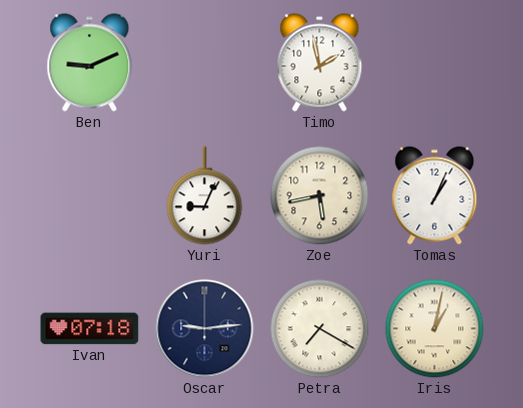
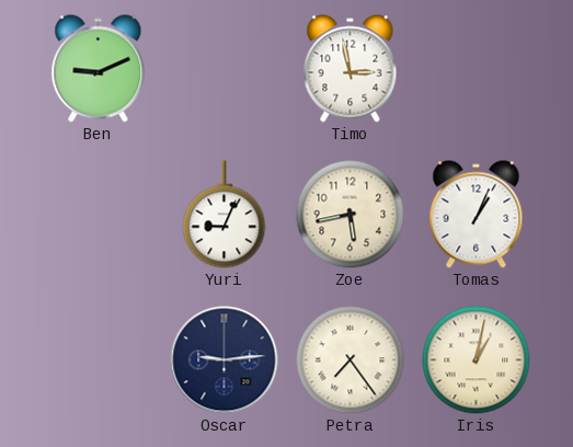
Timo: 1:58 -> 2:58 (351, 69)
Ivan: 07:18 -> none (90, 329)
Petra: 7:20 -> 7:24 (351, 360)
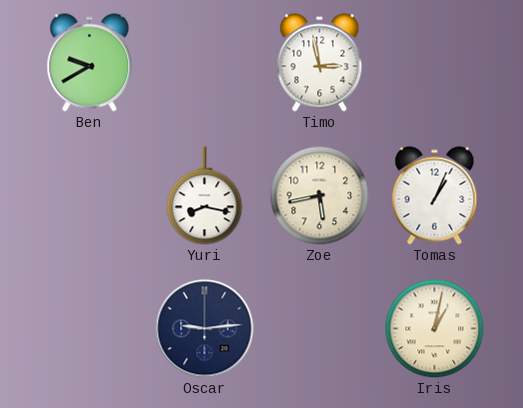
Ben: 9:11 -> 9:40 (90, 63)
Yuri: 9:04 -> 8:17 (205, 196)
Petra: 7:24 -> none (351, 360)
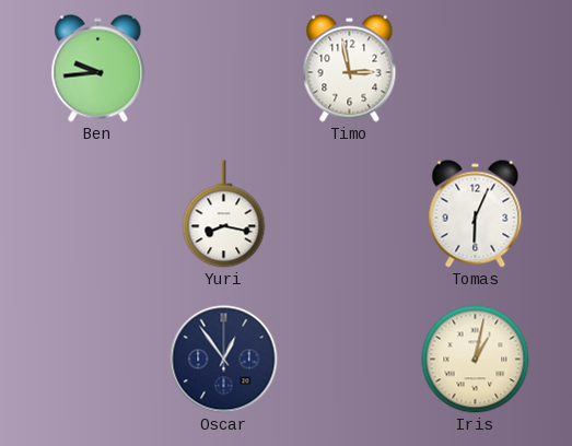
Ben: 9:40 -> 9:44 (98, 69)
Zoe: 5:43 -> none (320, 196)
Tomas: 1:04 -> 6:04 (476, 214)
Oscar: 9:14 -> 12:54 (224, 360)
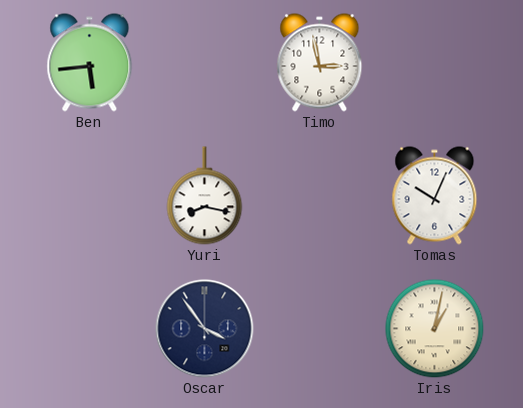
Ben: 9:44 -> 5:44 (90, 63)
Tomas: 6:04 -> 10:04 (435, 196)
Oscar: 12:54 -> 3:54 (205, 329)
